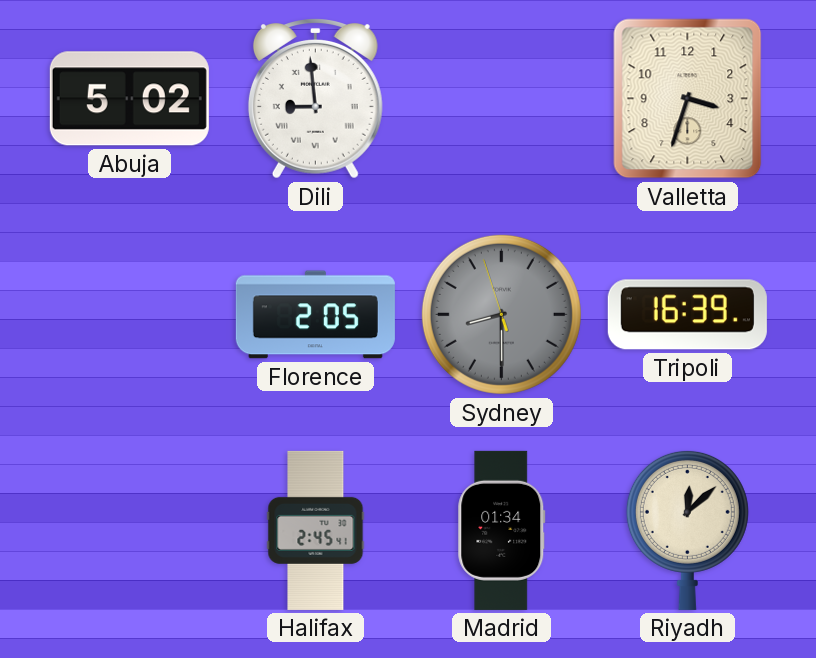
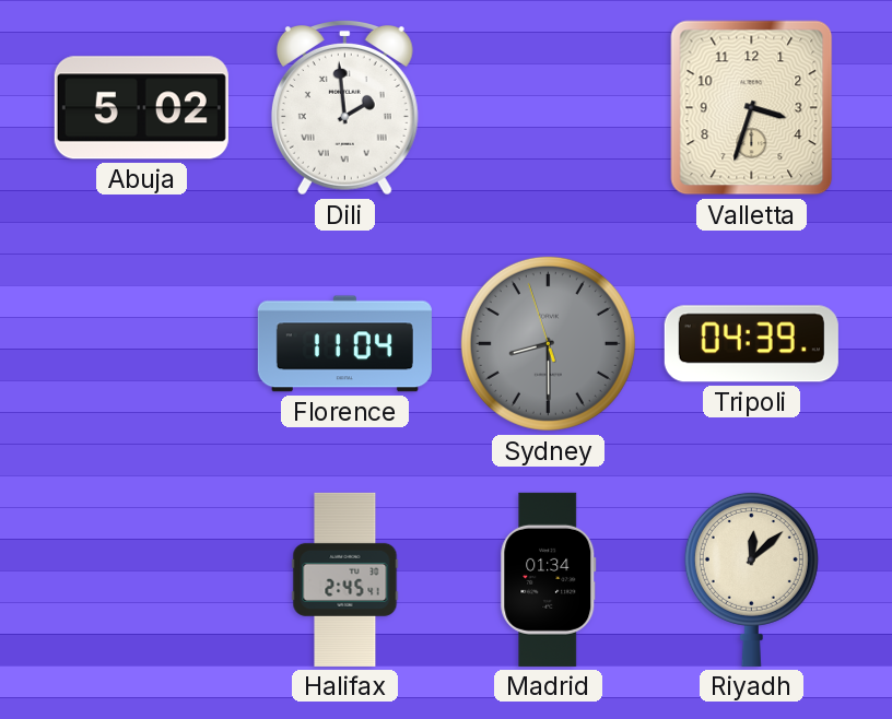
Dili: 8:59 -> 1:59 (344, 108)
Florence: 2:05 -> 11:04 (344, 344)
Tripoli: 16:39 -> 04:39 (751, 344)
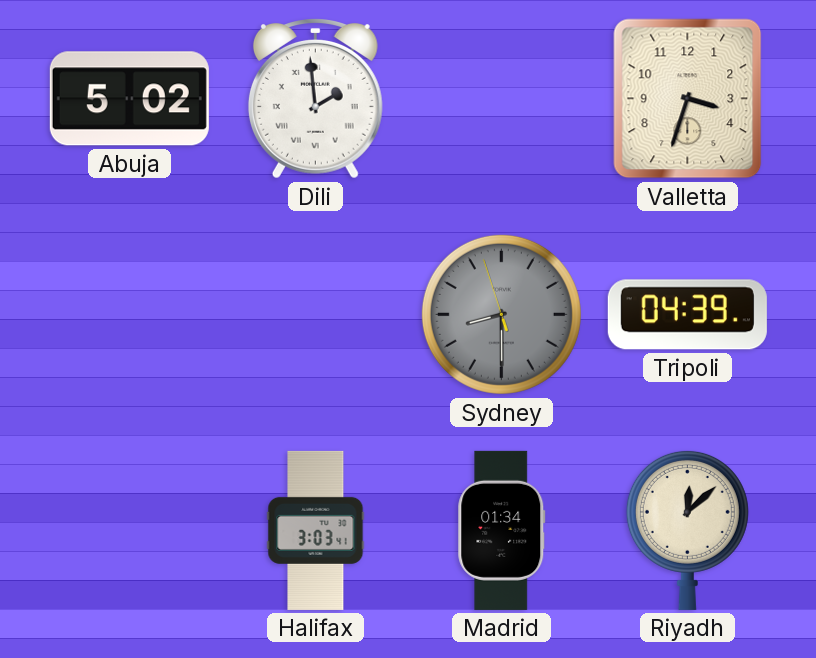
Florence: 11:04 -> none (344, 344)
Halifax: 2:45 -> 3:03 (316, 530)
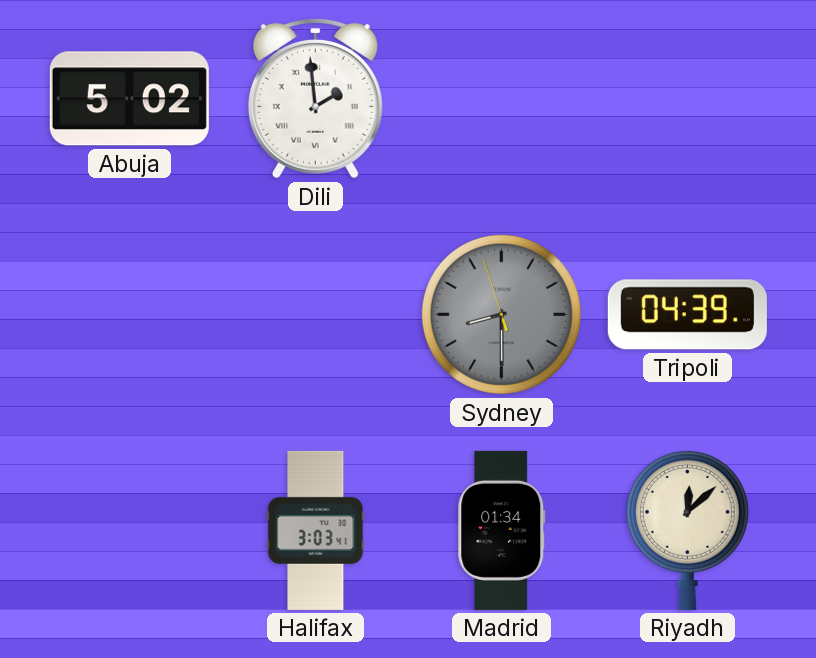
Valletta: 3:33 -> none (688, 99)
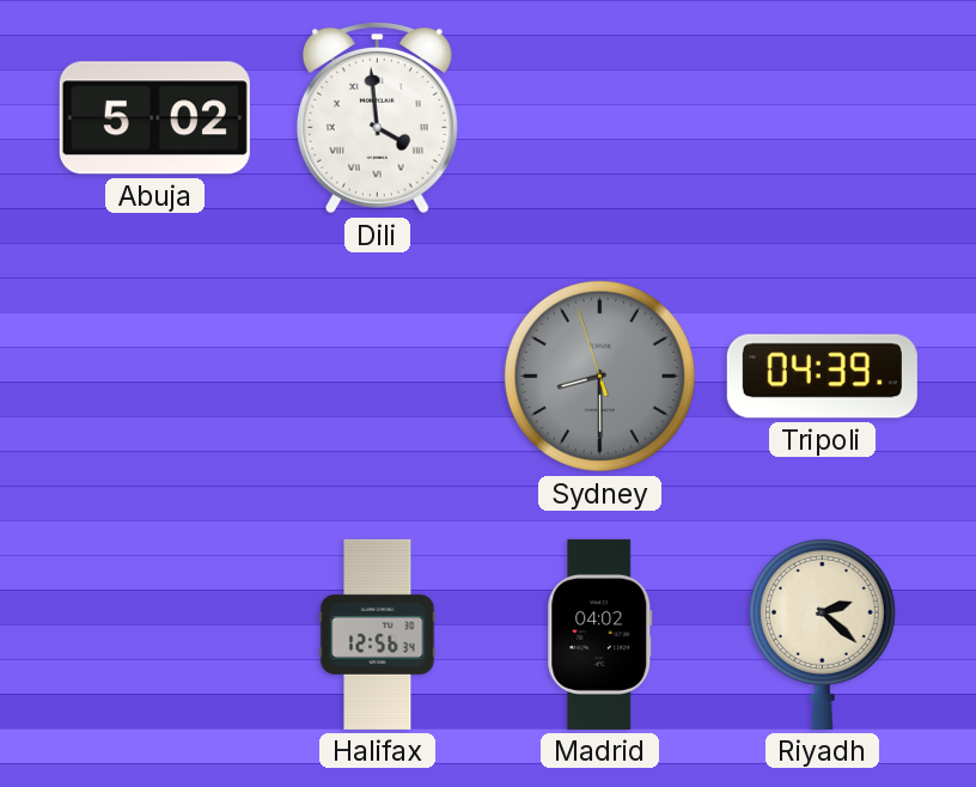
Dili: 1:59 -> 3:59 (377, 118)
Halifax: 3:03 -> 12:56 (378, 634)
Madrid: 01:34 -> 04:02 (600, 634)
Riyadh: 12:08 -> 2:22 (822, 634)
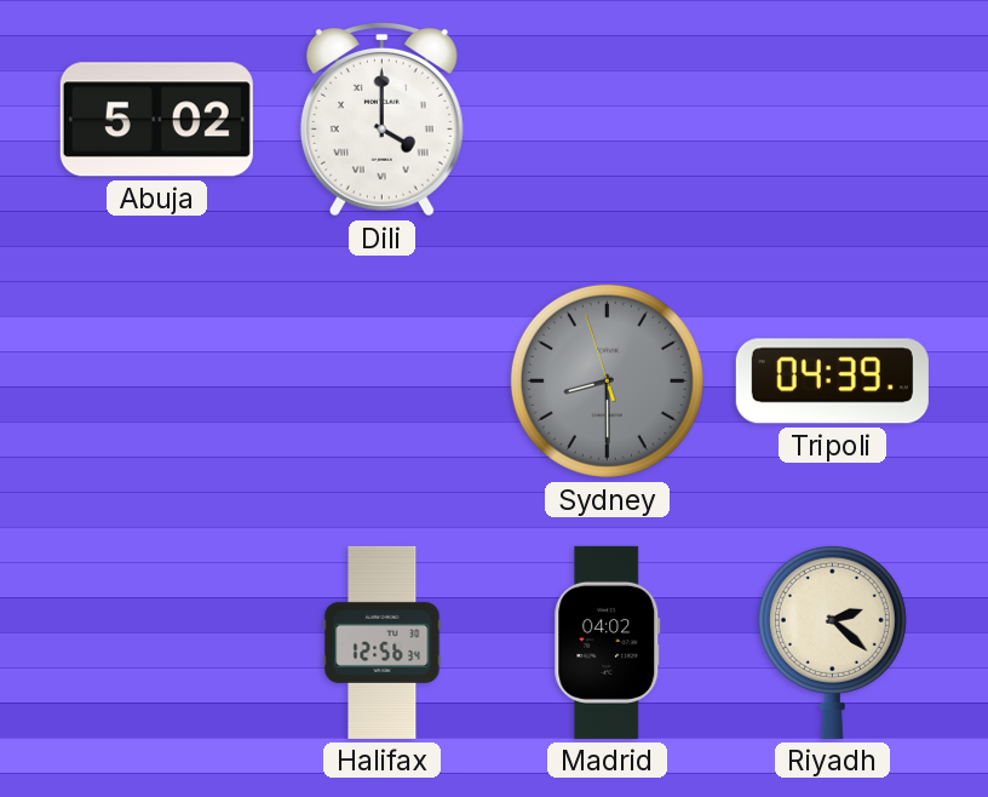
Dili: 3:59 -> 4:00 (381, 120)
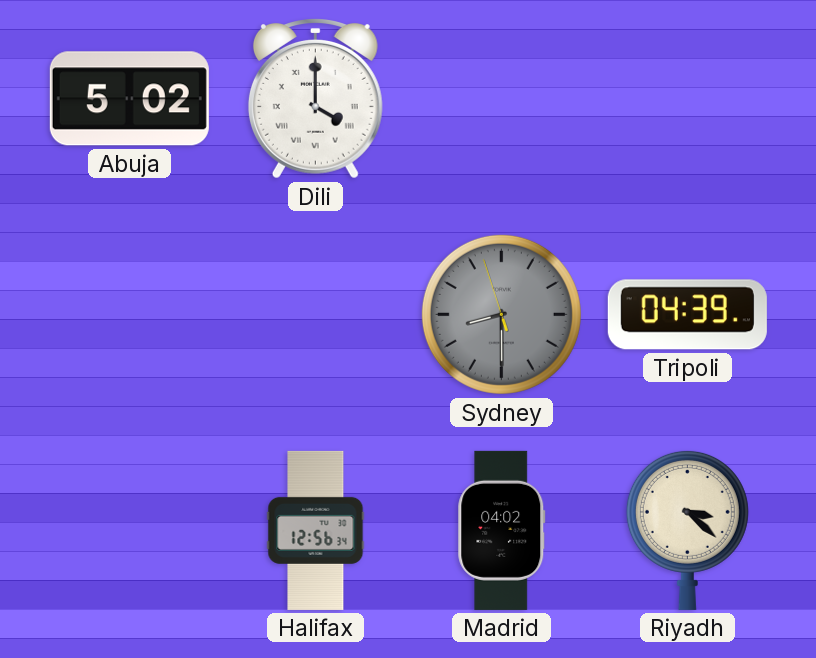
Riyadh: 2:22 -> 3:22 (687, 530)
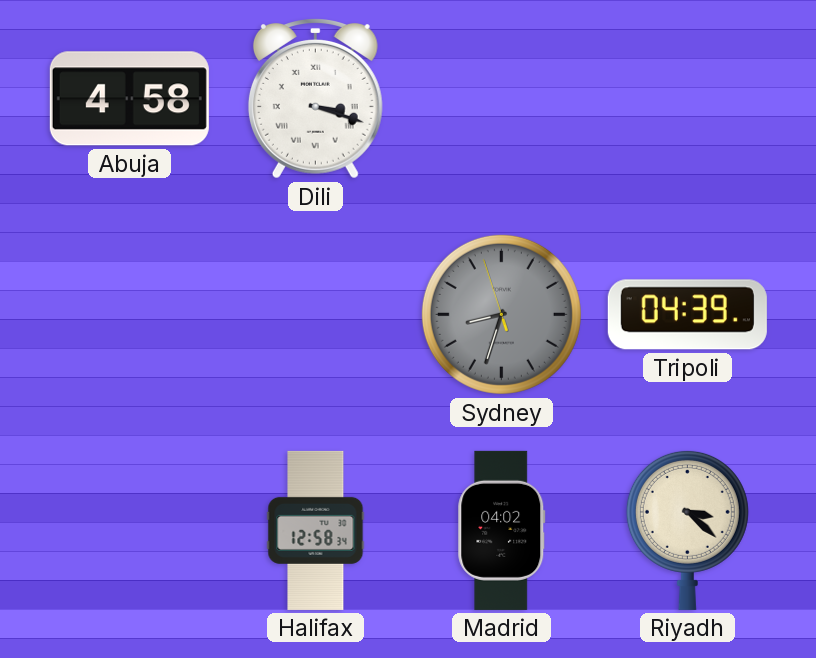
Abuja: 5:02 -> 4:58 (129, 99)
Dili: 4:00 -> 3:18 (315, 99)
Sydney: 8:29 -> 8:32 (501, 314)
Halifax: 12:56 -> 12:58 (316, 530)
